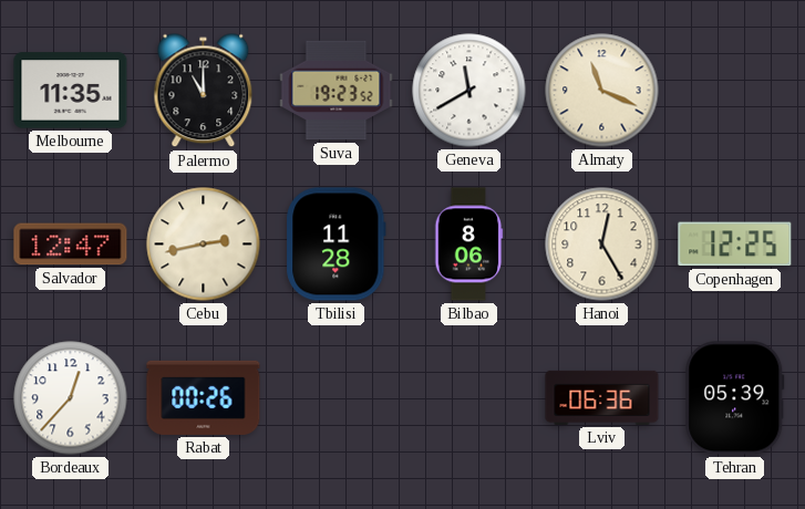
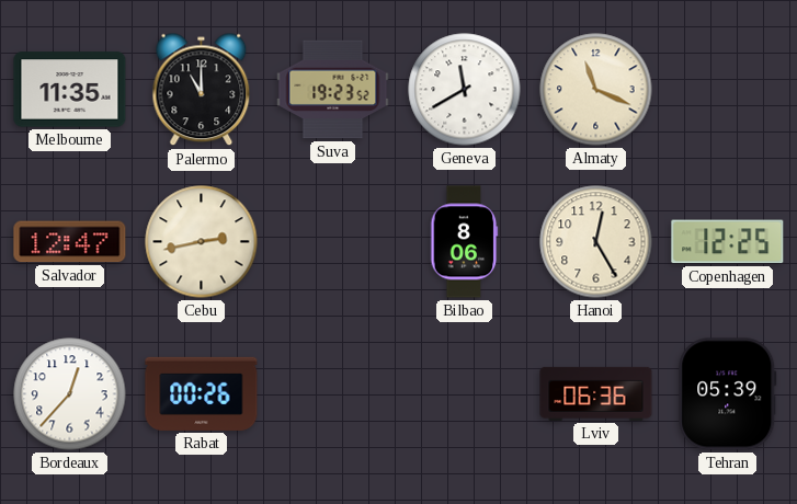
Tbilisi: 11:28 -> none (337, 245)
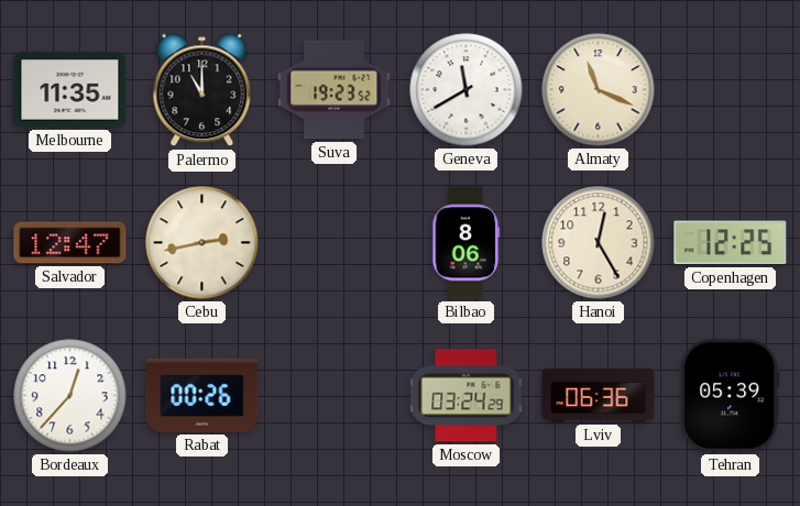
Moscow: none -> 03:24 (467, 396)
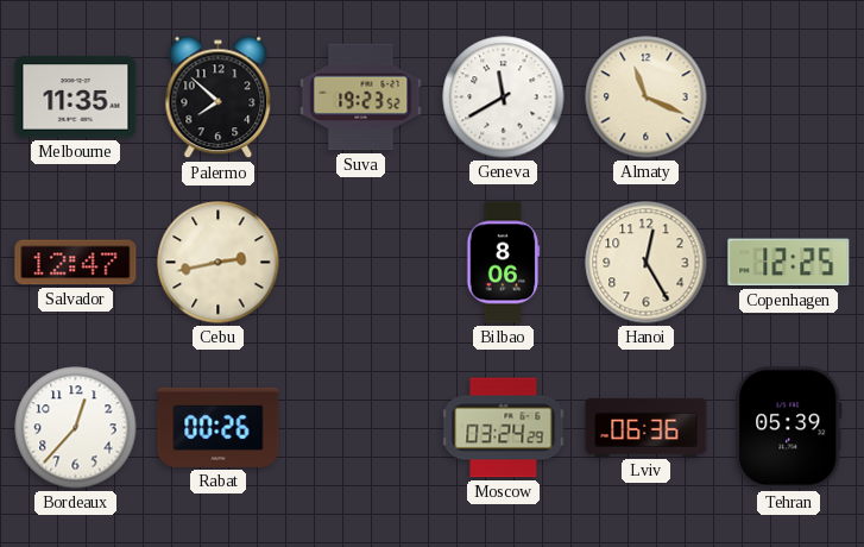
Palermo: 11:00 -> 7:52 (219, 98)
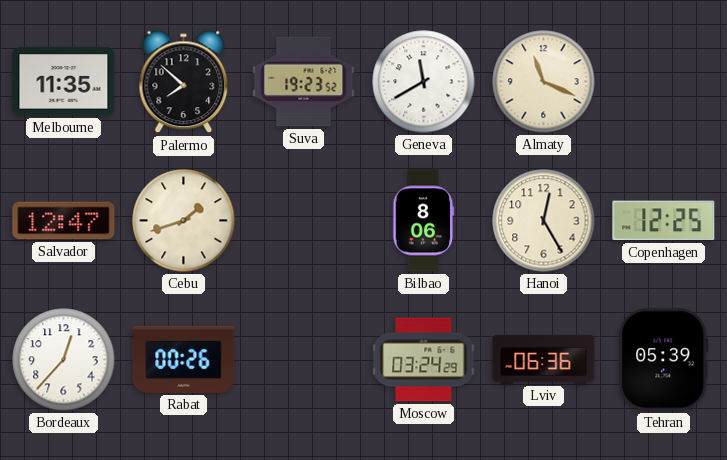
Cebu: 2:43 -> 1:42 (184, 221)
